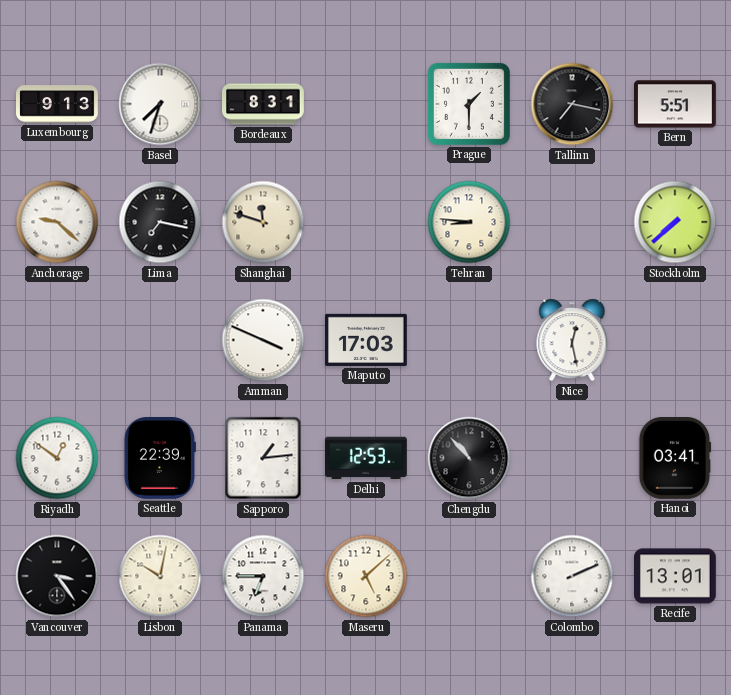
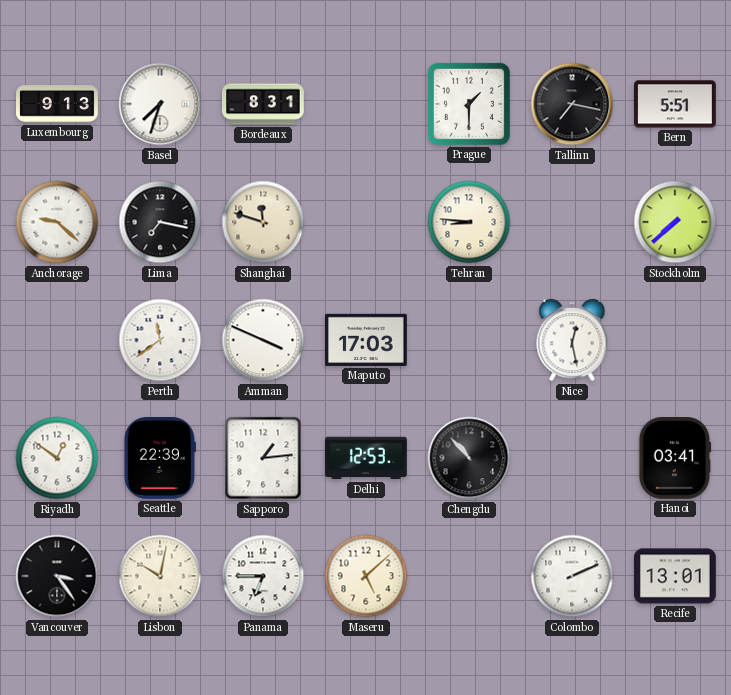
Perth: none -> 11:39 (160, 340)
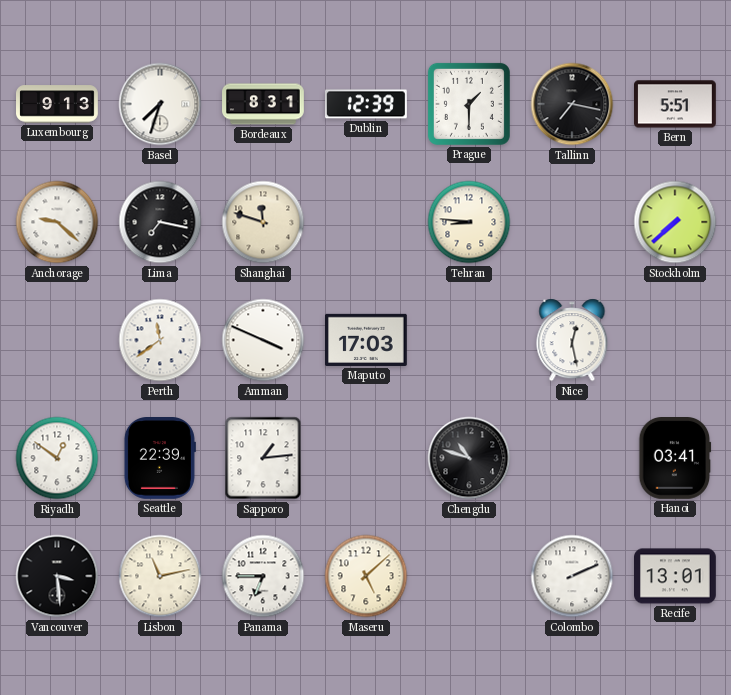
Dublin: none -> 12:39 (367, 104)
Delhi: 12:53 -> none (366, 458)
Chengdu: 10:53 -> 10:48 (469, 458)
Vancouver: 3:24 -> 3:29 (57, 576)
Lisbon: 10:02 -> 11:13 (160, 576)
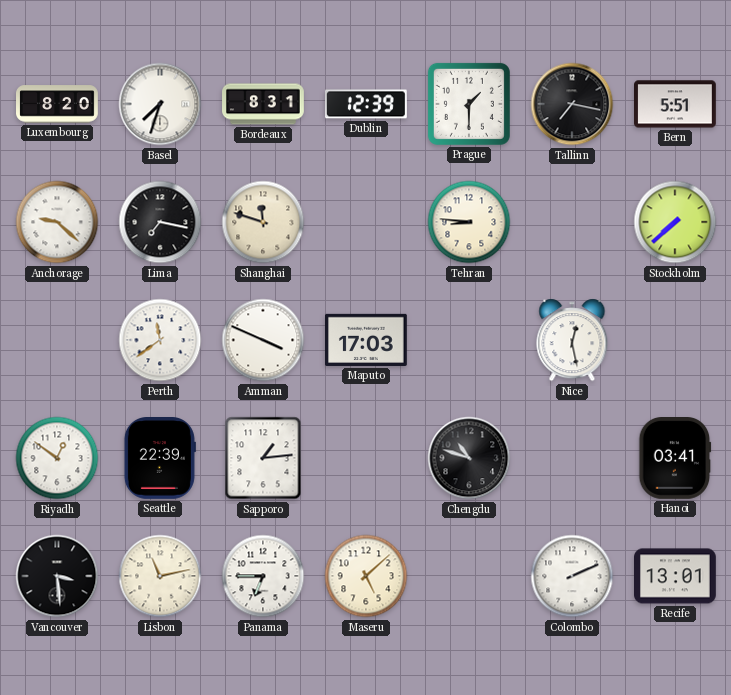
Luxembourg: 9:13 -> 8:20 (58, 104)
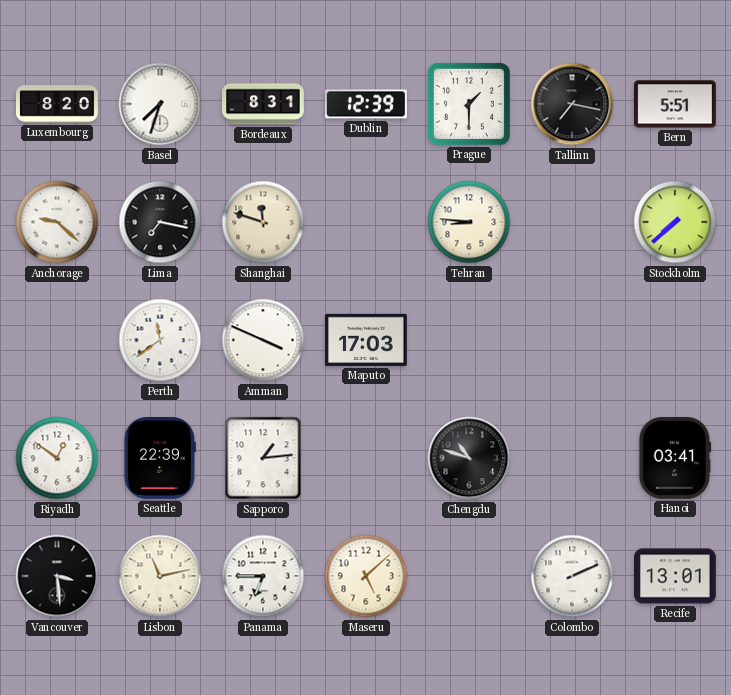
Nice: 12:28 -> none (572, 340)
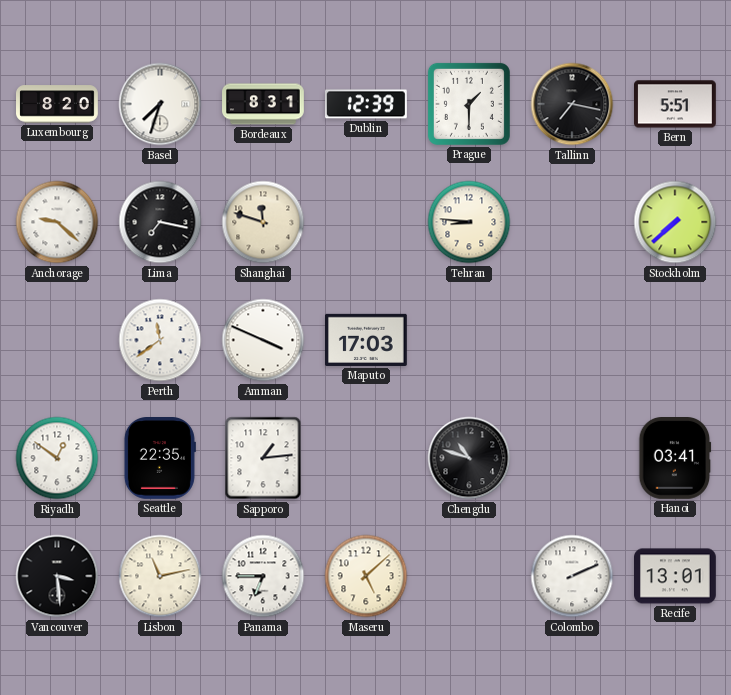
Seattle: 22:39 -> 22:35 (159, 459)
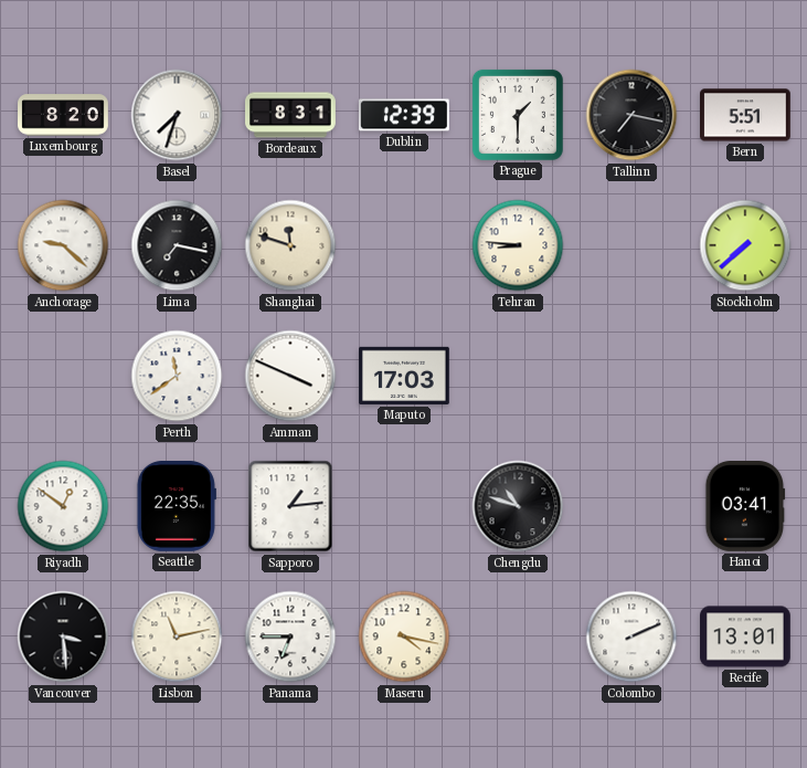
Maseru: 5:08 -> 4:17 (404, 637)
